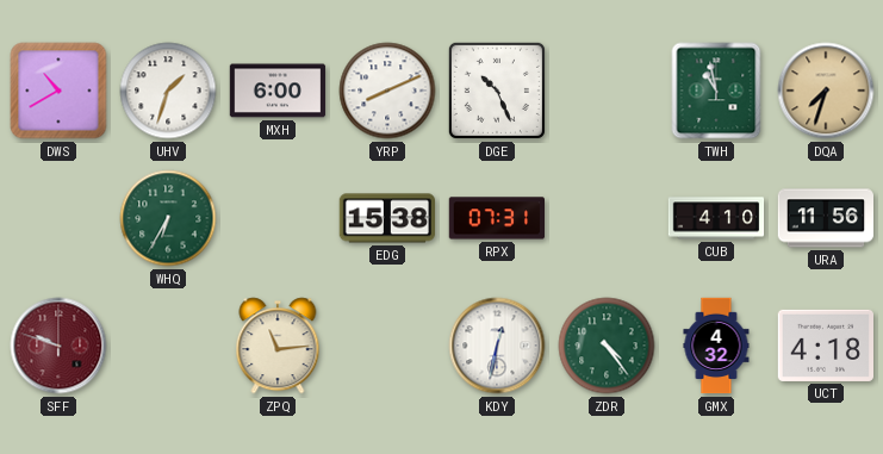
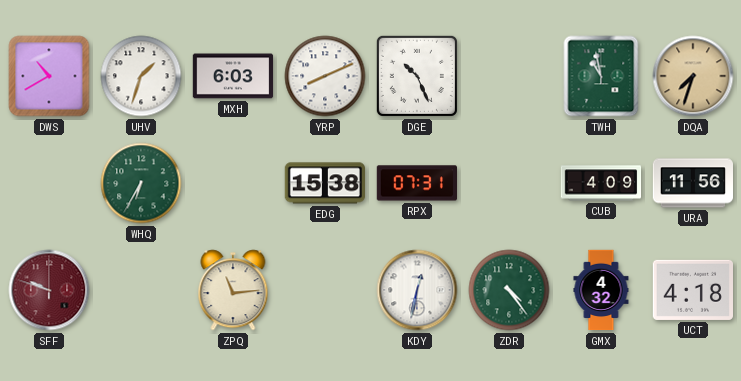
MXH: 6:00 -> 6:03 (233, 76)
CUB: 4:10 -> 4:09 (601, 183)
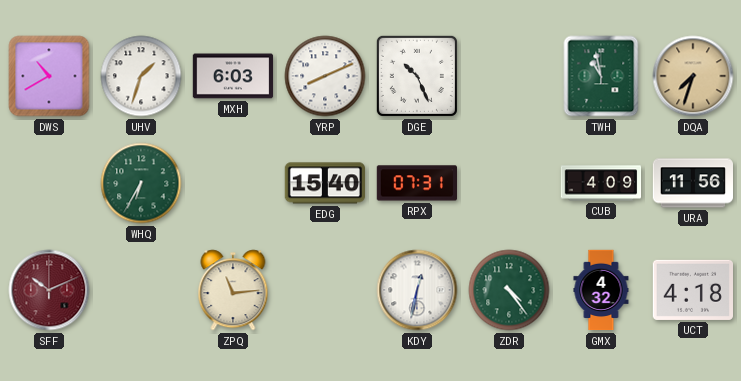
EDG: 15:38 -> 15:40 (324, 183)
SFF: 9:48 -> 10:11 (49, 290)
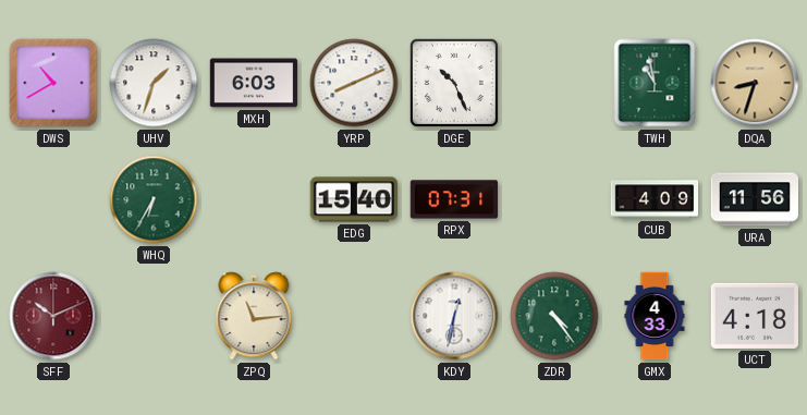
DQA: 7:33 -> 8:33 (755, 83)
GMX: 4:32 -> 4:33 (655, 316)
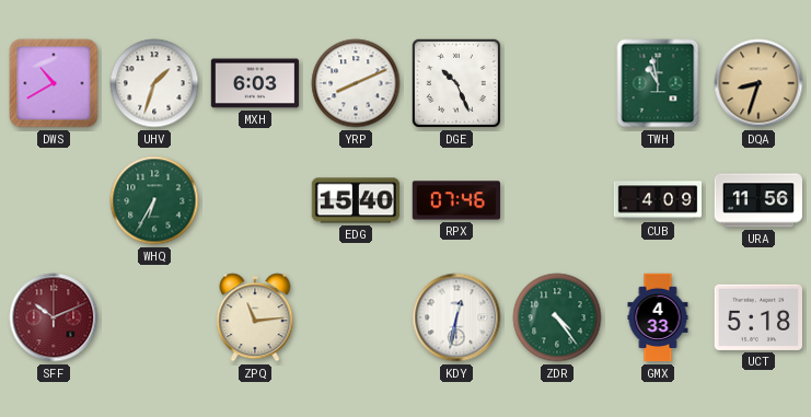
RPX: 07:31 -> 07:46 (455, 200)
UCT: 4:18 -> 5:18 (757, 317)
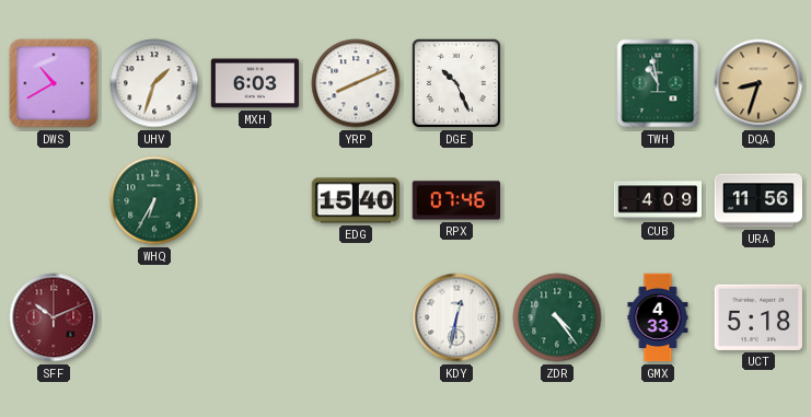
ZPQ: 11:14 -> none (255, 317)
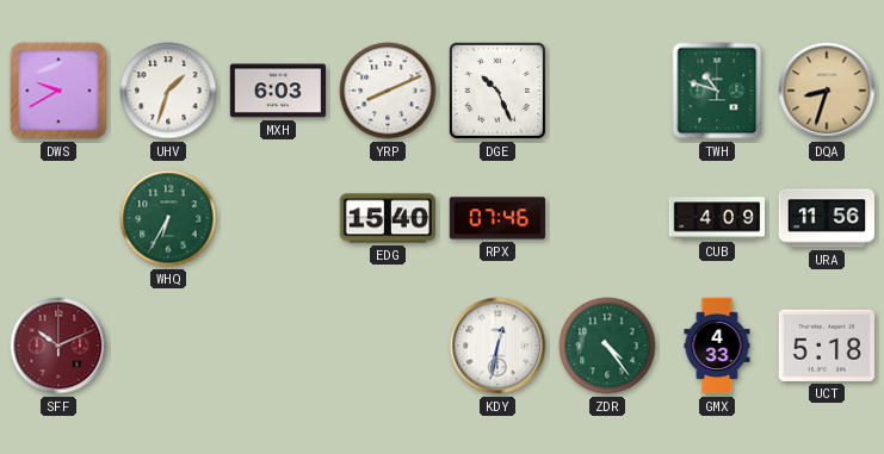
DWS: 10:40 -> 9:40 (58, 91)
TWH: 10:58 -> 10:48 (717, 91)
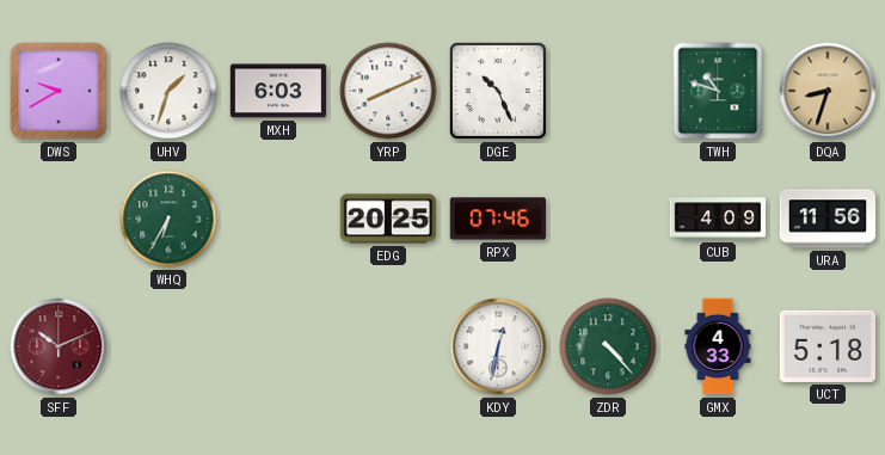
EDG: 15:40 -> 20:25 (387, 219)
ZDR: 4:24 -> 4:23 (608, 346)
